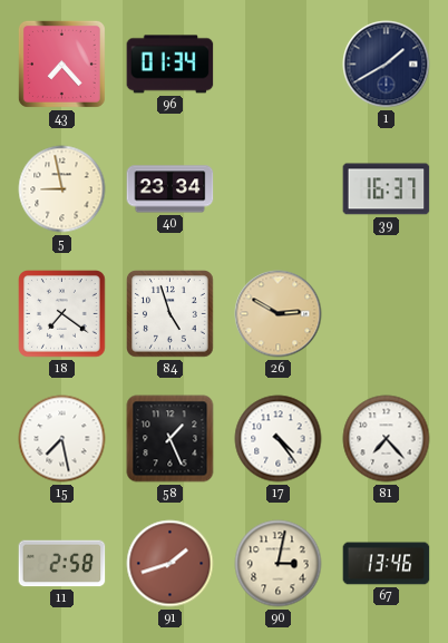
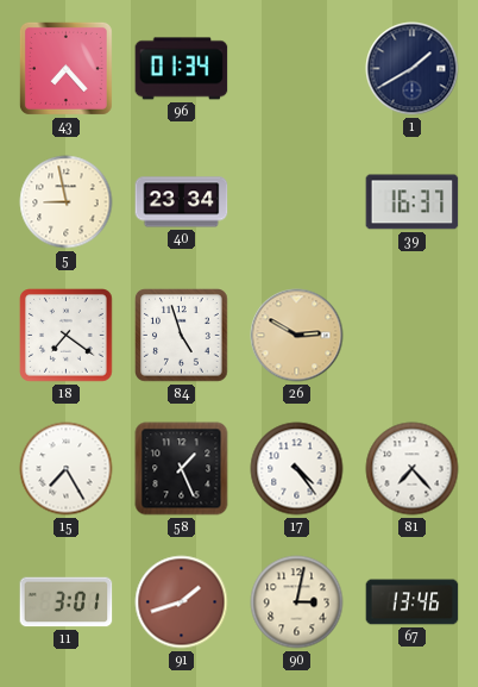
15: 7:28 -> 7:25 (67, 469)
11: 2:58 -> 3:01 (67, 602)
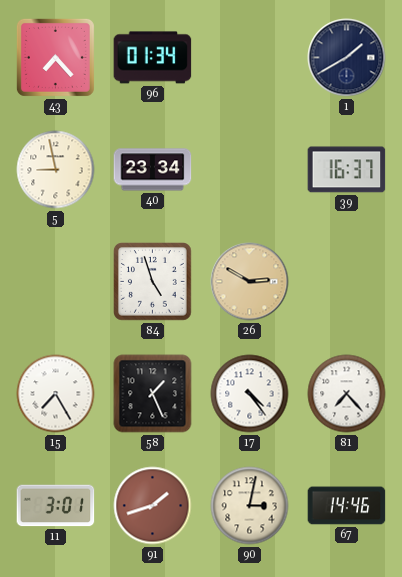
18: 7:21 -> none (67, 336)
67: 13:46 -> 14:46 (347, 506)
